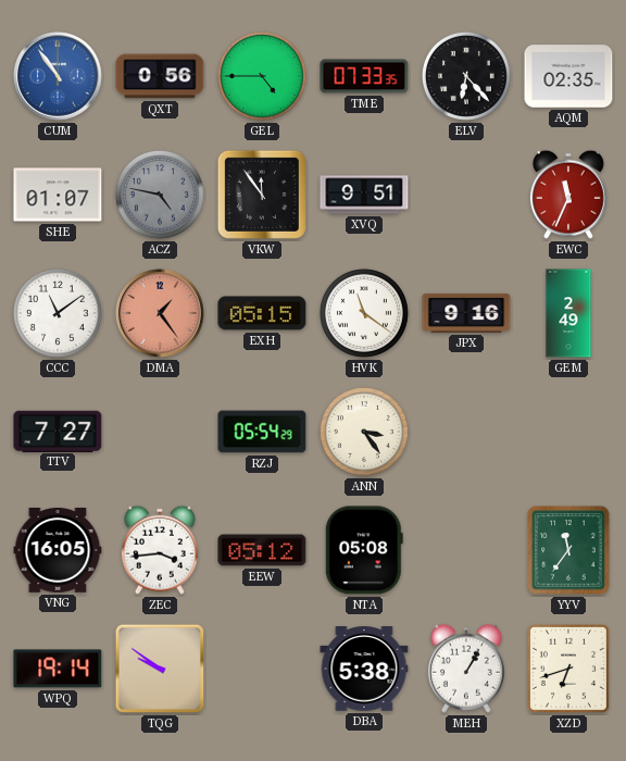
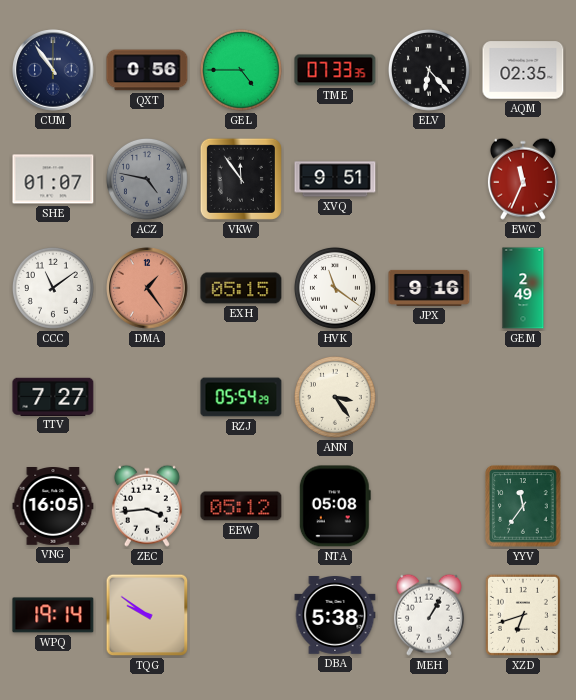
CUM dial: blue -> navy (53, 70)
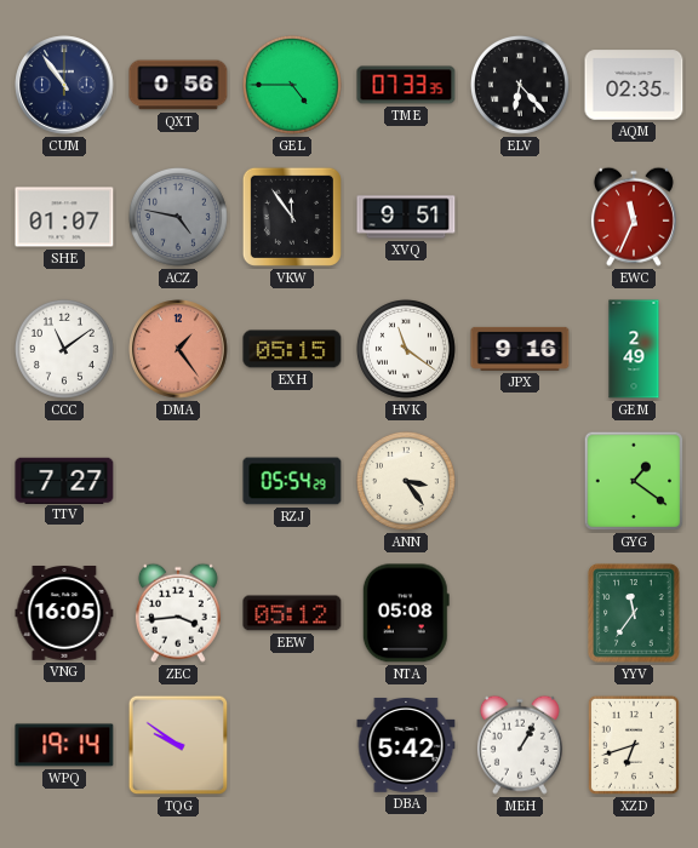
GYG: none -> 1:21 (634, 481)
DBA: 5:38 -> 5:42 (406, 746)
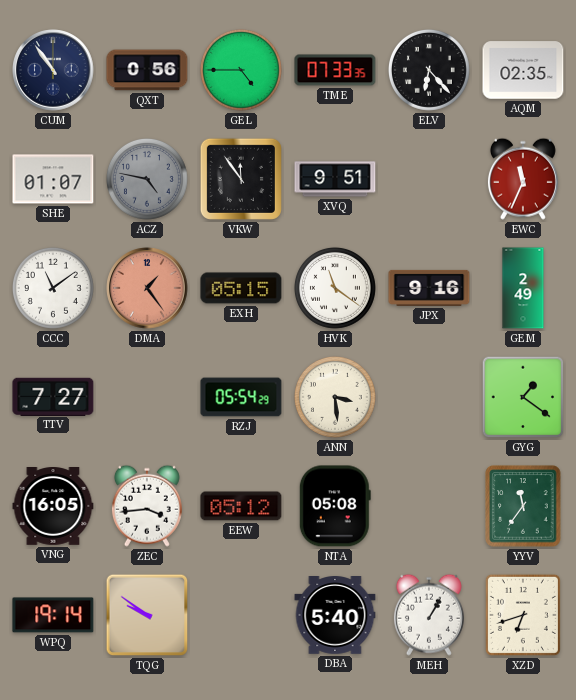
ANN: 3:24 -> 3:29 (335, 397)
DBA: 5:42 -> 5:40 (335, 616)
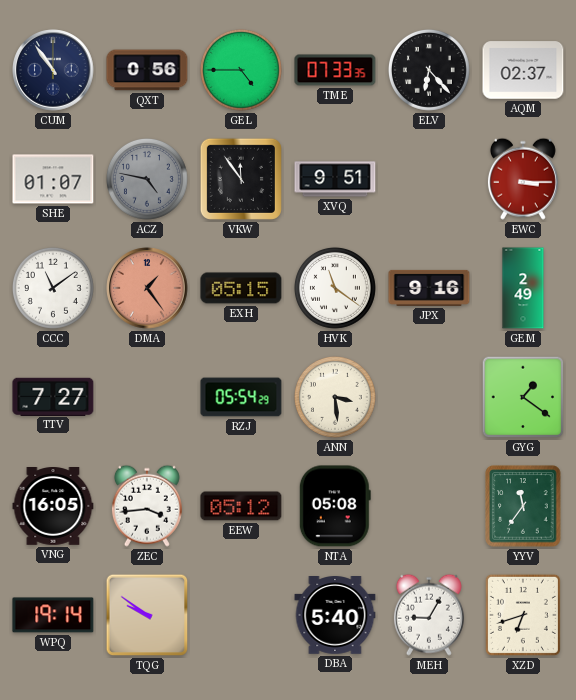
AQM: 02:35 -> 02:37 (523, 70)
EWC: 11:34 -> 3:15 (523, 179)
MEH: 1:05 -> 9:05 (429, 615)
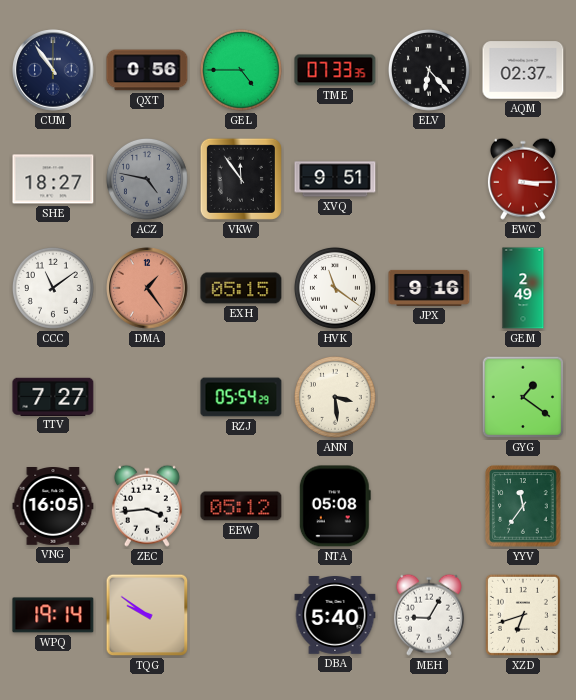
SHE: 01:07 -> 18:27 (53, 179)
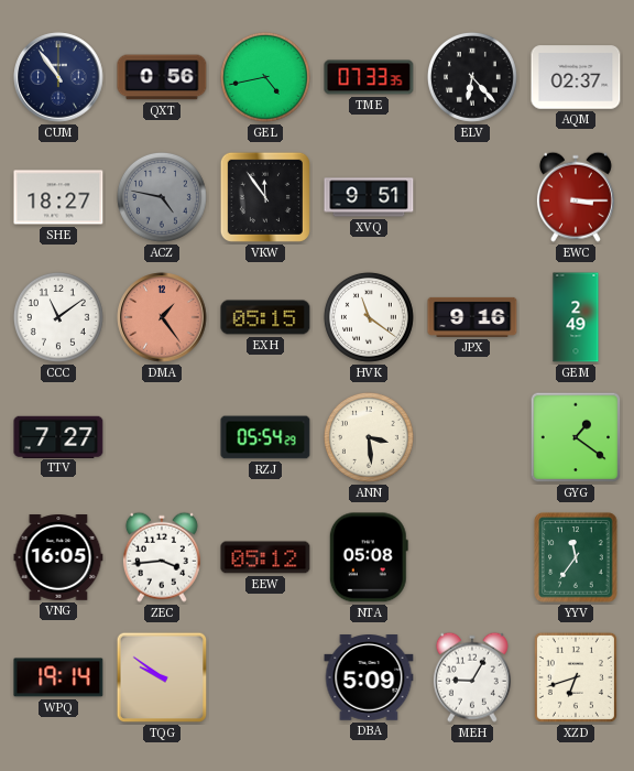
GEL: 4:45 -> 4:43 (265, 77)
DBA: 5:40 -> 5:09 (369, 678)
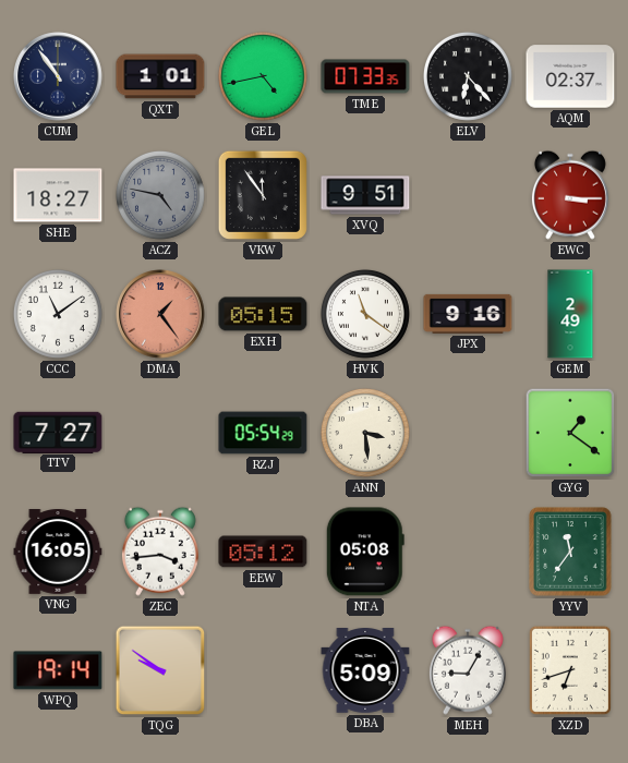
QXT: 0:56 -> 1:01 (160, 76)
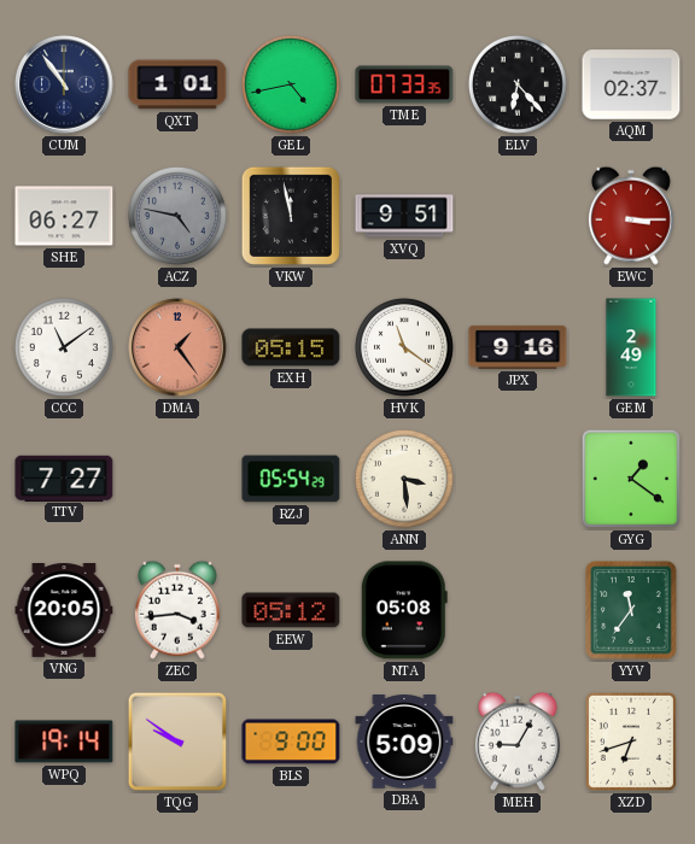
SHE: 18:27 -> 06:27 (64, 216)
VKW: 11:54 -> 11:58 (291, 216)
VNG: 16:05 -> 20:05 (64, 611)
BLS: none -> 9:00 (291, 742)
